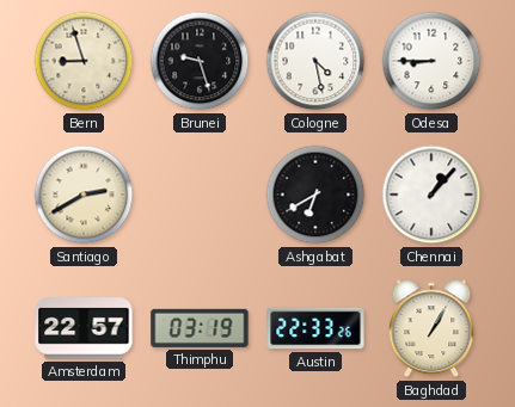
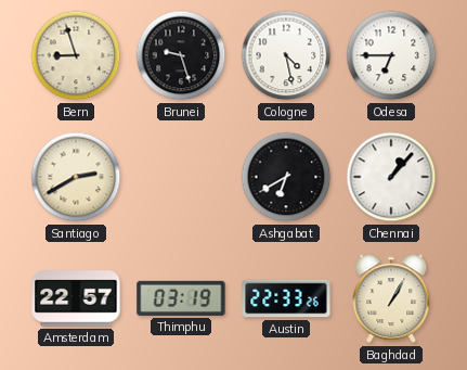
Odesa: 8:45 -> 6:45 (391, 55)
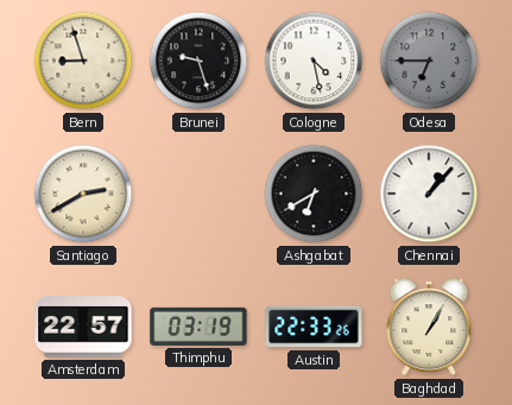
Odesa dial: white -> grey (429, 61)
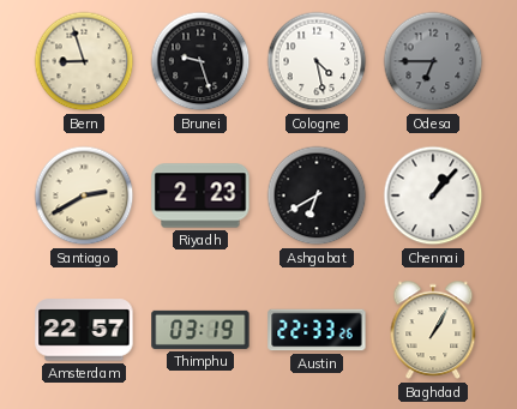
Riyadh: none -> 2:23 (200, 196)
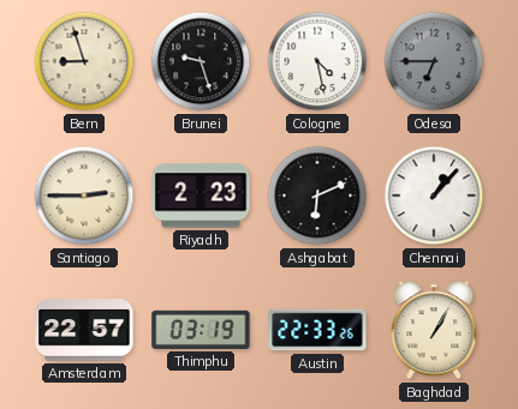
Santiago: 2:40 -> 2:45 (84, 196)
Ashgabat: 6:40 -> 6:11 (317, 196)
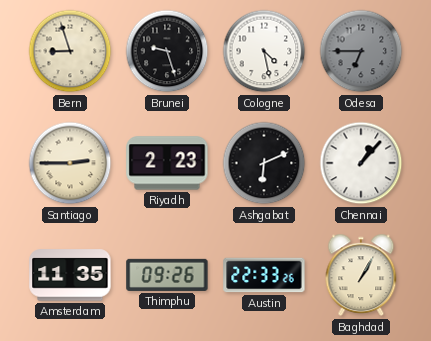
Amsterdam: 22:57 -> 11:35 (70, 275)
Thimphu: 03:19 -> 09:26 (167, 275)
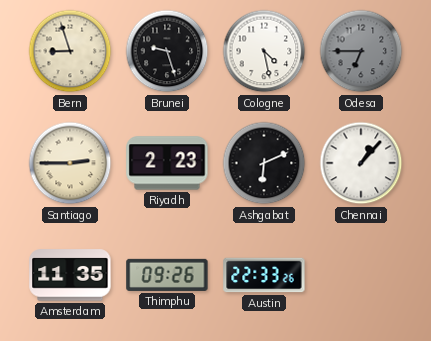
Baghdad: 1:05 -> none (361, 275)
